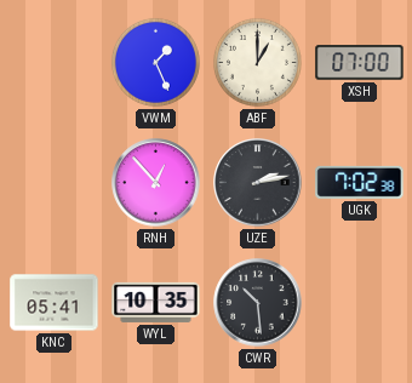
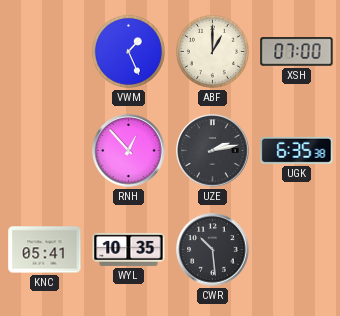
UGK: 7:02 -> 6:35 (297, 150)
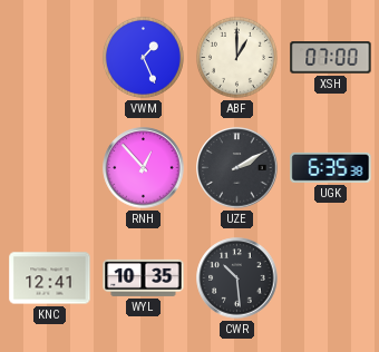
UZE: 2:13 -> 2:10 (237, 168)
KNC: 05:41 -> 12:41 (50, 278)
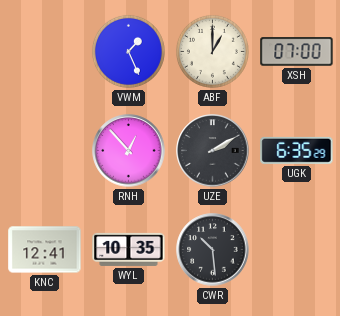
UGK: 6:35:38 -> 6:35:29 (297, 150)
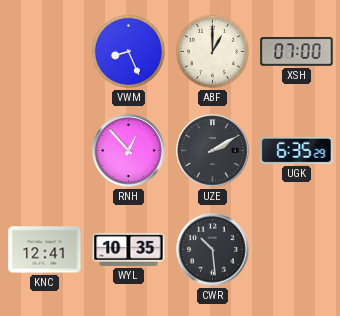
VWM: 1:26 -> 8:26 (128, 51)
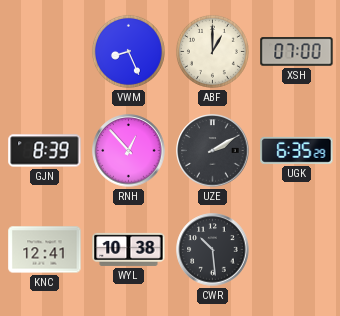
GJN: none -> 8:39 (45, 151)
WYL: 10:35 -> 10:38 (129, 249)
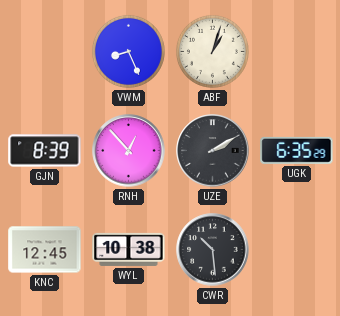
ABF: 1:00 -> 1:03 (212, 51)
XSH: 07:00 -> none (297, 52)
KNC: 12:41 -> 12:45 (45, 250)
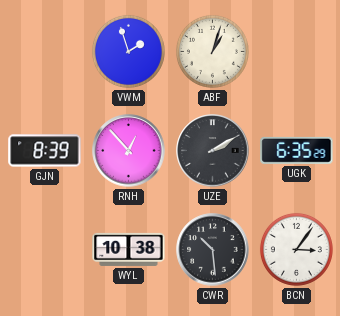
VWM: 8:26 -> 1:57 (128, 51)
KNC: 12:45 -> none (45, 250)
BCN: none -> 3:06 (296, 249)
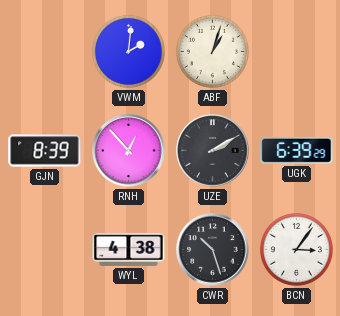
VWM: 1:57 -> 2:01 (128, 51)
UGK: 6:35 -> 6:39 (297, 150)
WYL: 10:38 -> 4:38 (129, 249)
CWR: 10:29 -> 10:27 (213, 250)
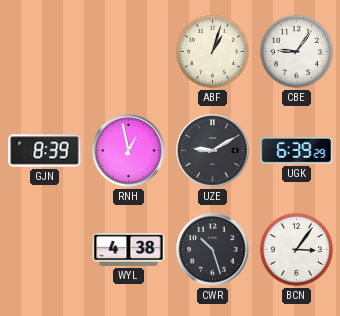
VWM: 2:01 -> none (128, 51)
CBE: none -> 9:06 (296, 51)
RNH: 12:53 -> 12:58 (129, 151)
UZE: 2:10 -> 9:10 (213, 151)
